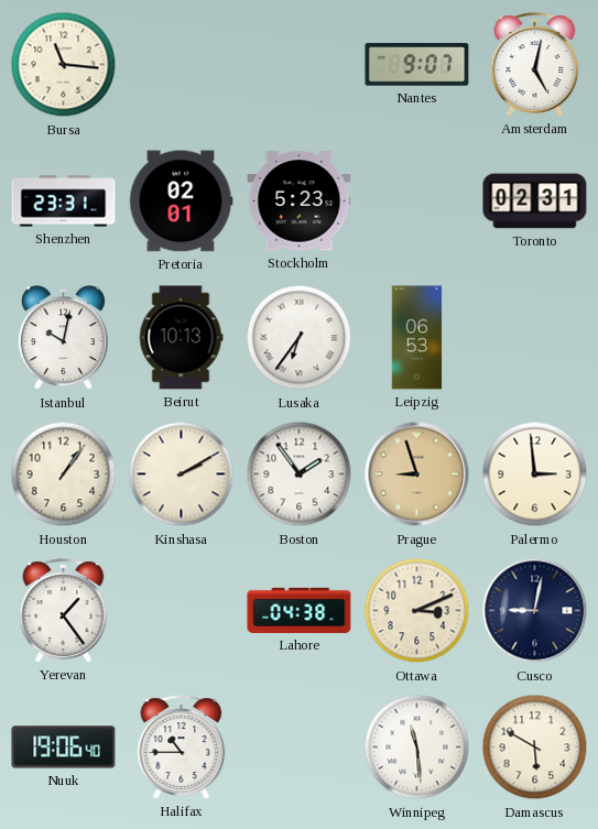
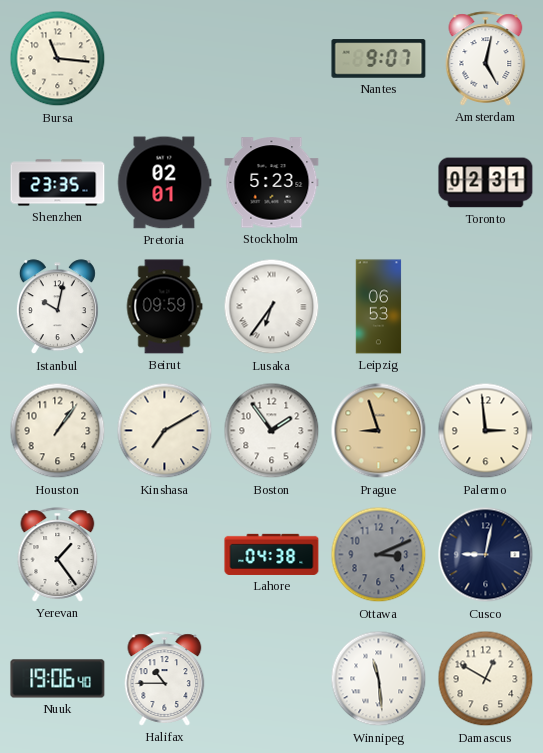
Shenzhen: 23:31 -> 23:35 (58, 183)
Beirut: 10:13 -> 09:59 (164, 307)
Kinshasa: 2:10 -> 7:10 (165, 431)
Ottawa dial: cream -> grey (379, 555)
Damascus: 5:50 -> 12:50 (486, 679)
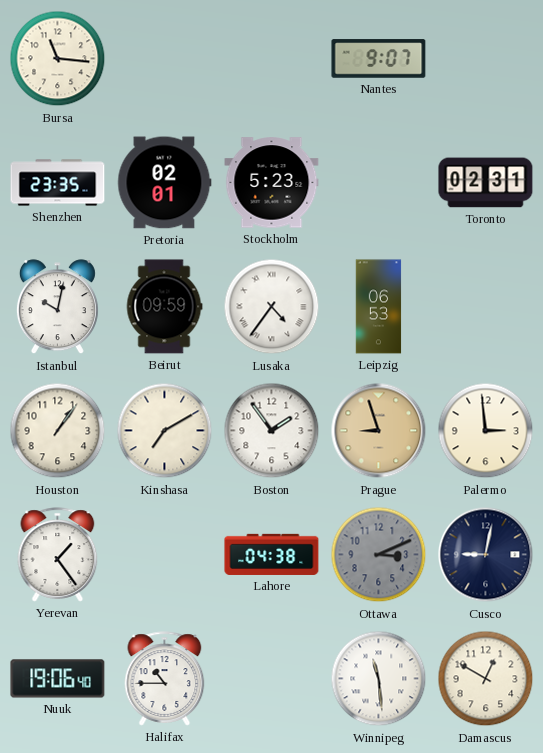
Amsterdam: 5:02 -> none (486, 59)
Lusaka: 6:36 -> 4:36 (272, 307)
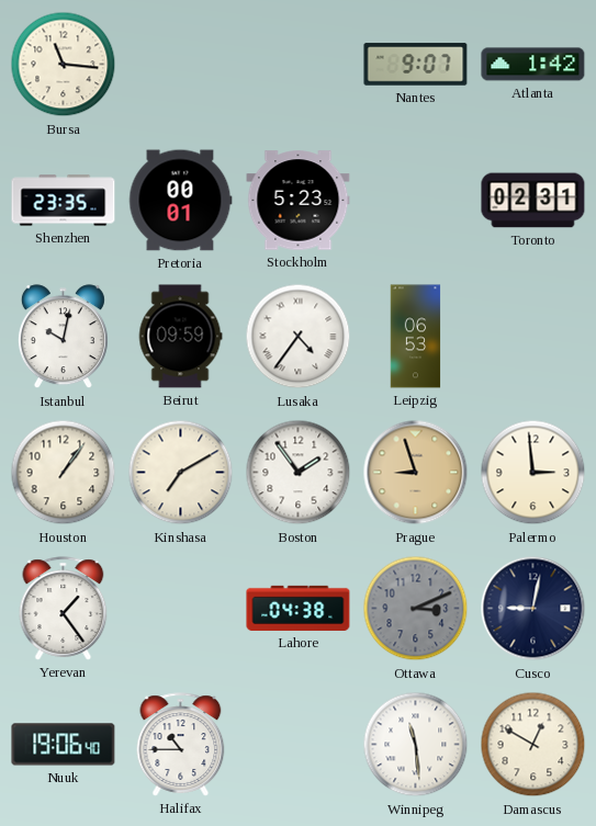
Atlanta: none -> 1:42 (533, 65)
Pretoria: 02:01 -> 00:01 (181, 201)
